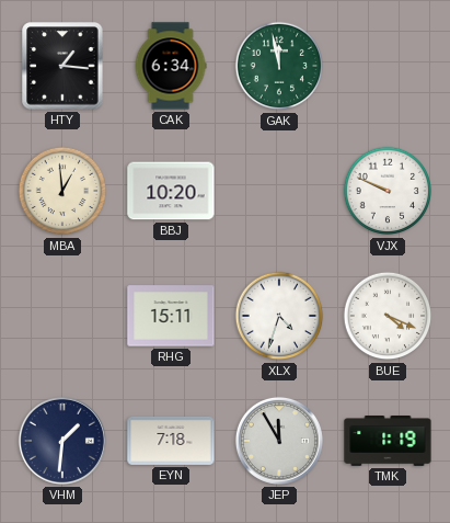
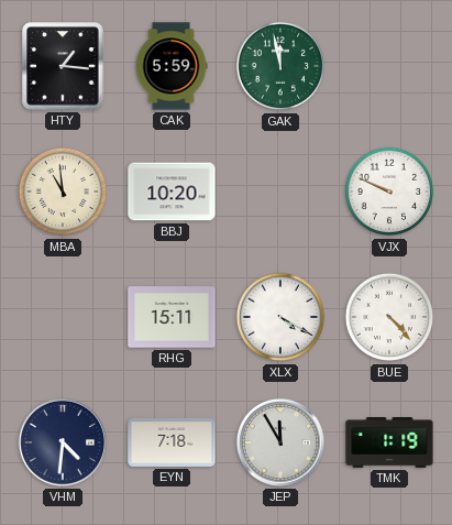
CAK: 6:34 -> 5:59 (172, 66)
MBA: 12:59 -> 10:59 (63, 192)
XLX: 4:33 -> 4:20 (280, 317)
BUE: 4:19 -> 4:23 (389, 317)
VHM: 1:31 -> 4:31 (63, 442)
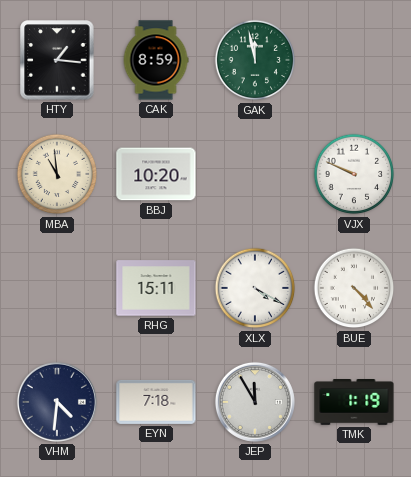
CAK: 5:59 -> 8:59 (156, 60)
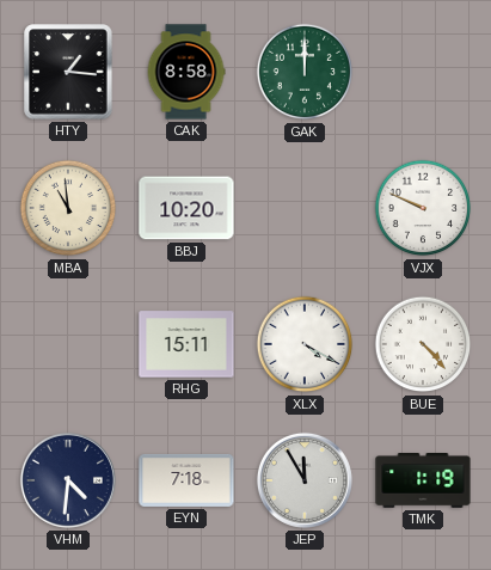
CAK: 8:59 -> 8:58 (186, 72)
GAK: 11:58 -> 12:00 (305, 72)
